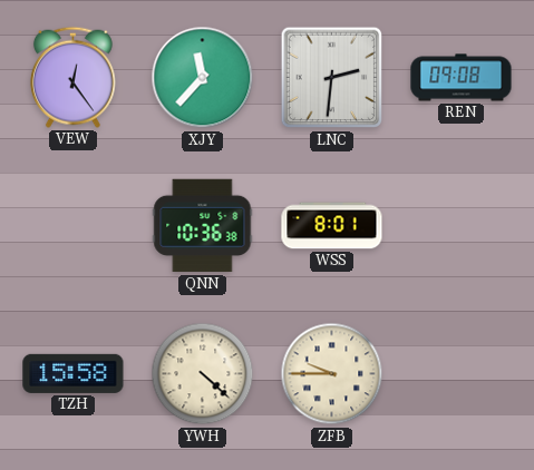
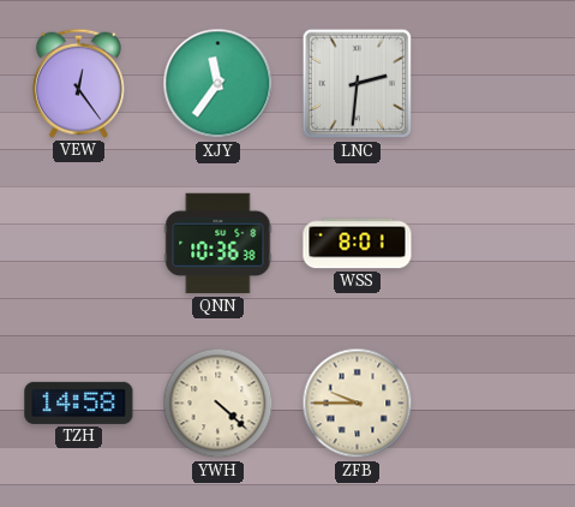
XJY: 11:37 -> 11:36 (218, 84)
REN: 09:08 -> none (462, 78)
TZH: 15:58 -> 14:58 (79, 402)
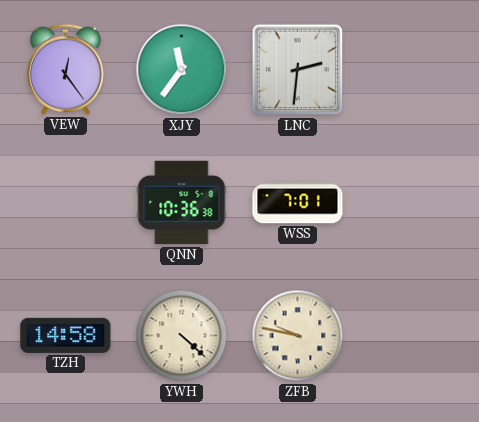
WSS: 8:01 -> 7:01 (298, 203)
ZFB: 9:45 -> 9:47 (298, 336)
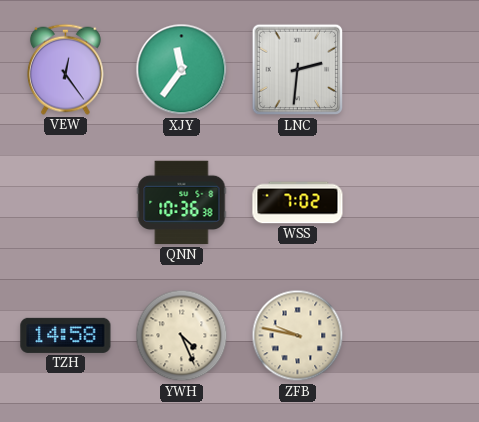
WSS: 7:01 -> 7:02 (298, 203)
YWH: 4:22 -> 4:26 (182, 336)
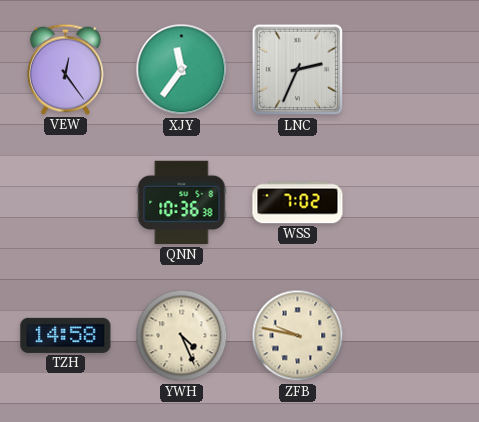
LNC: 2:31 -> 2:34 (298, 70)
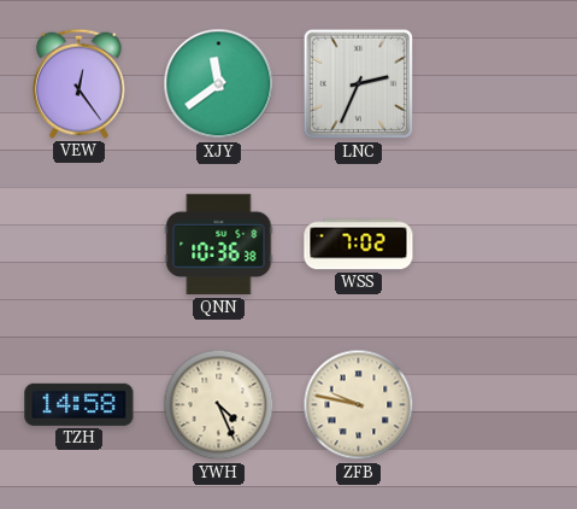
XJY: 11:36 -> 11:39 (219, 84)
